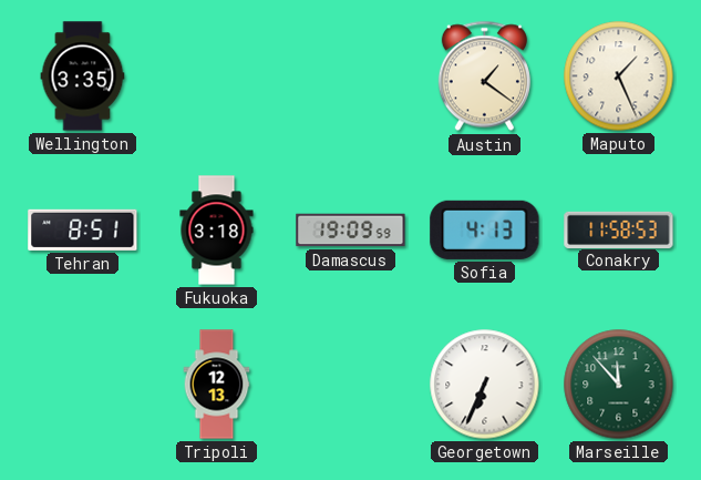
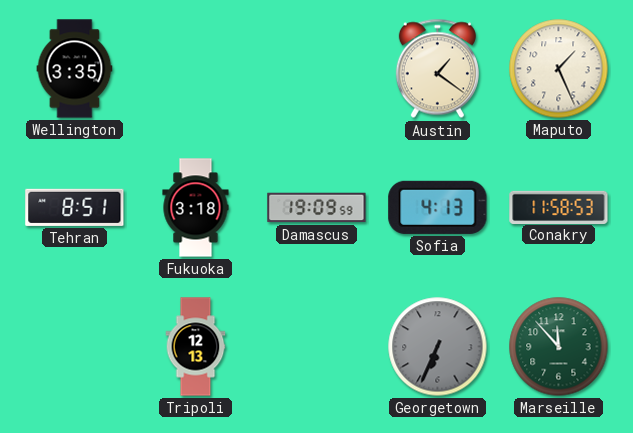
Georgetown dial: white -> grey (438, 347)
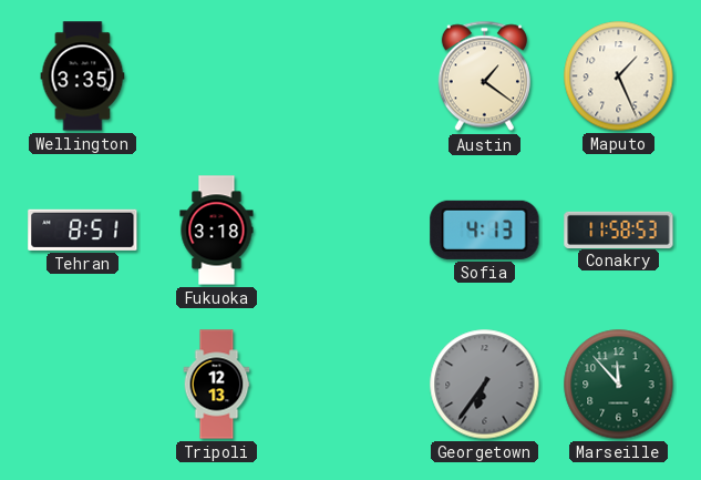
Damascus: 19:09 -> none (317, 208)
Georgetown: 6:34 -> 6:36 (485, 385)
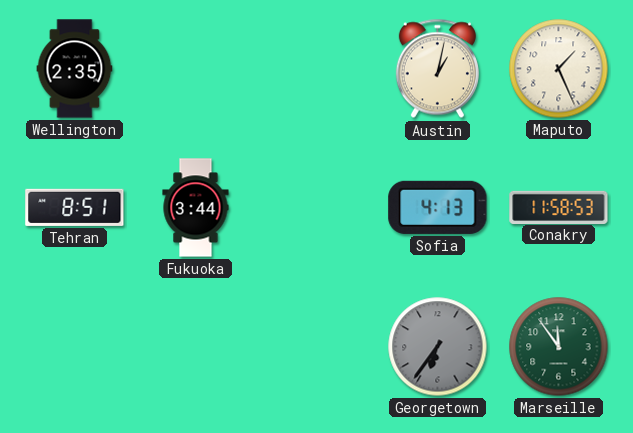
Wellington: 3:35 -> 2:35 (75, 69)
Austin: 1:21 -> 1:02 (437, 69)
Fukuoka: 3:18 -> 3:44 (196, 208)
Tripoli: 12:13 -> none (217, 385)
Marseille: 11:53 -> 11:54 (559, 347)
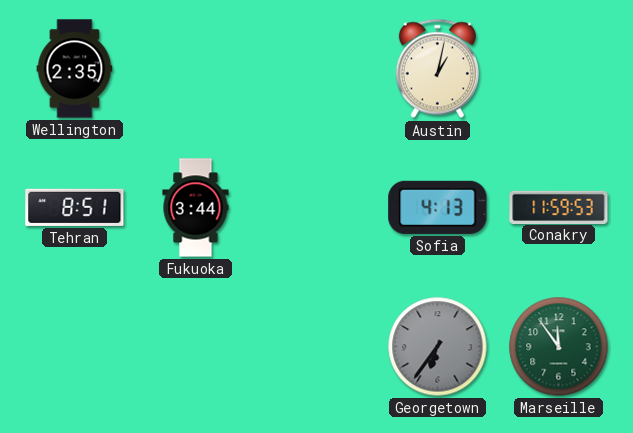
Maputo: 1:26 -> none (559, 69)
Conakry: 11:58 -> 11:59 (559, 207)
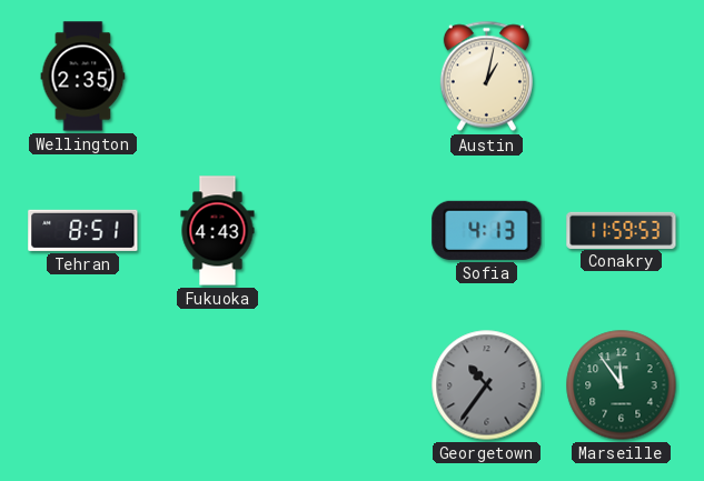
Fukuoka: 3:44 -> 4:43 (218, 231)
Georgetown: 6:36 -> 10:36 (487, 385)
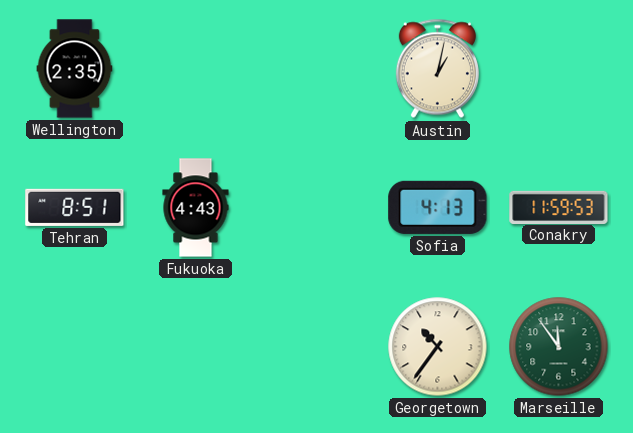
Georgetown dial: grey -> cream (438, 347)
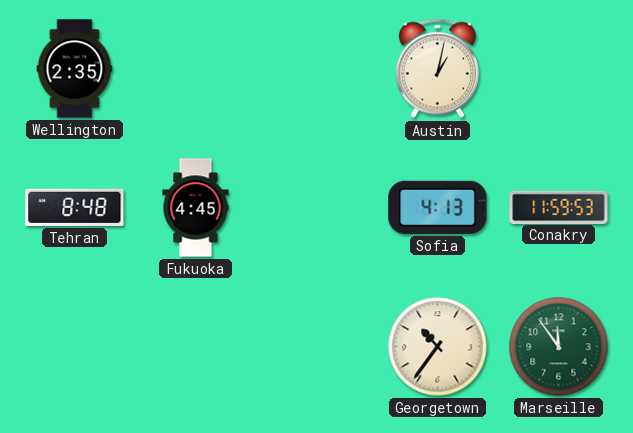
Tehran: 8:51 -> 8:48 (75, 207)
Fukuoka: 4:43 -> 4:45 (196, 208)
